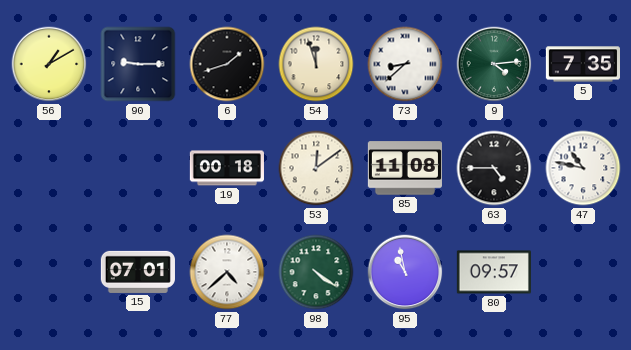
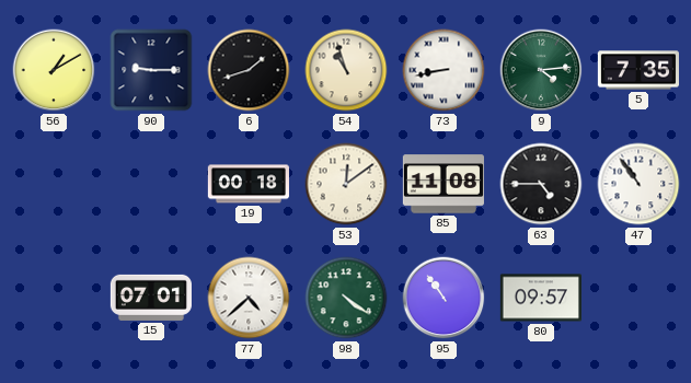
54: 11:57 -> 10:57 (346, 70)
73: 8:38 -> 8:43 (444, 70)
47: 10:47 -> 10:54 (638, 184)
95: 10:58 -> 10:54 (444, 298)
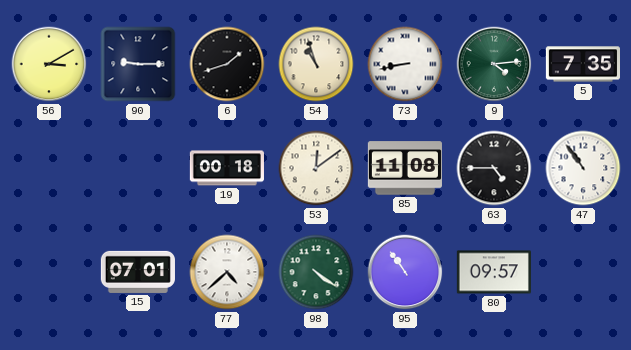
56: 1:10 -> 3:10 (49, 64)
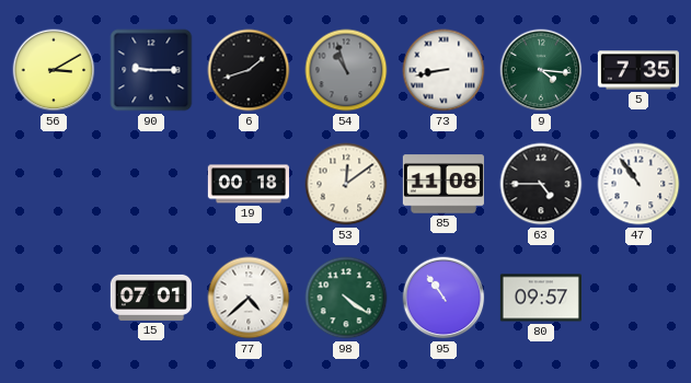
54 dial: cream -> grey (346, 70)
9: 4:14 -> 4:16 (541, 70)
